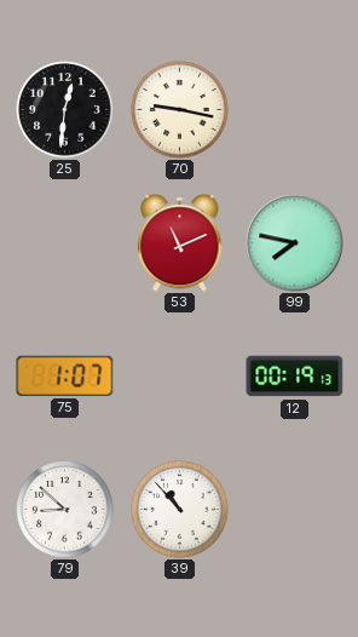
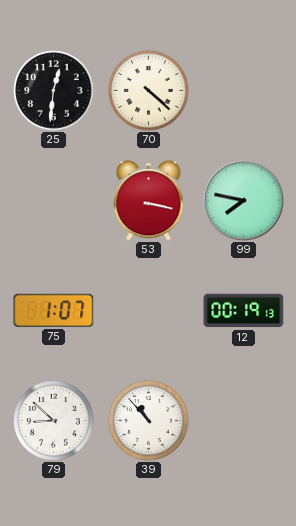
70: 9:17 -> 4:22 (149, 91)
53: 11:11 -> 3:17 (149, 201)
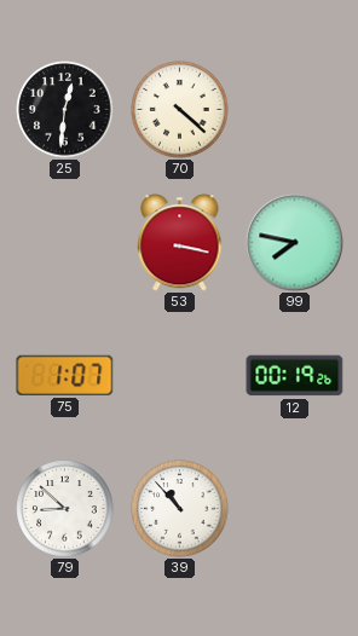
12: 00:19:13 -> 00:19:26 (295, 376)
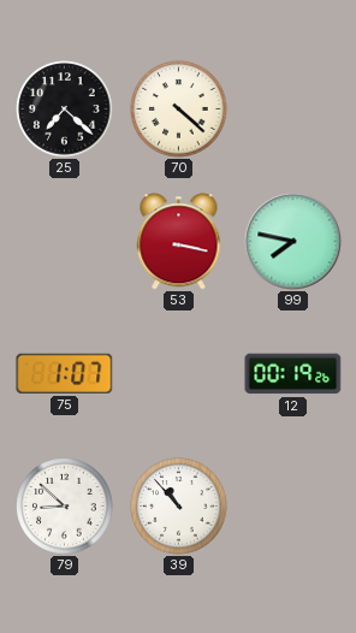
25: 12:31 -> 7:22 (65, 110)
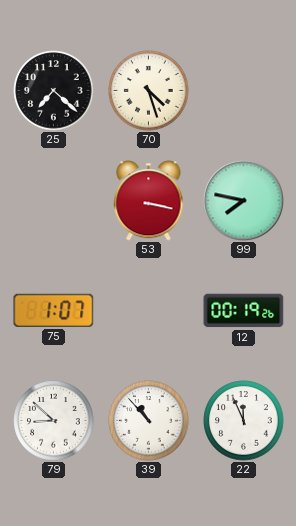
70: 4:22 -> 4:27 (149, 91)
22: none -> 11:56 (244, 421)
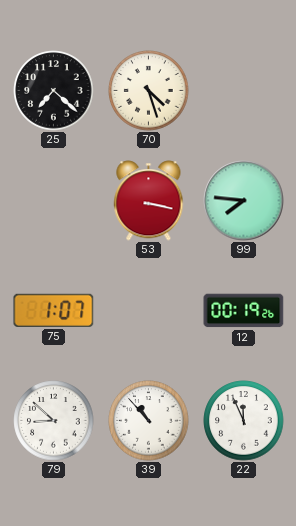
99: 7:47 -> 7:46 (244, 201)
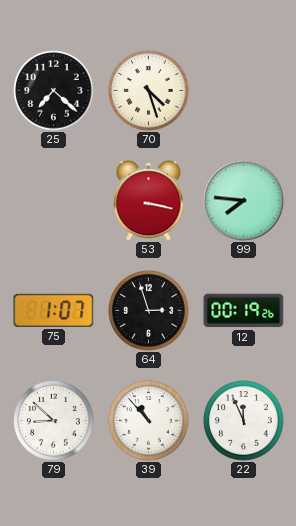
64: none -> 2:57 (149, 311)
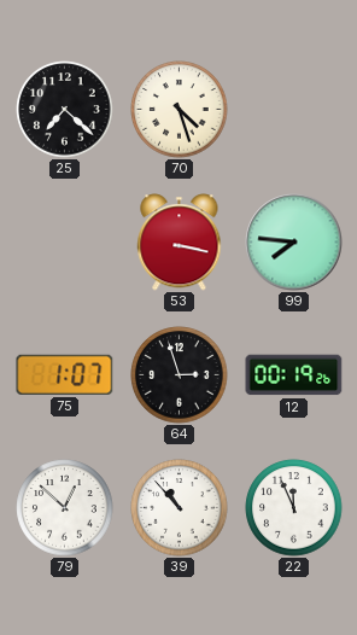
79: 8:52 -> 12:52 (65, 508)
